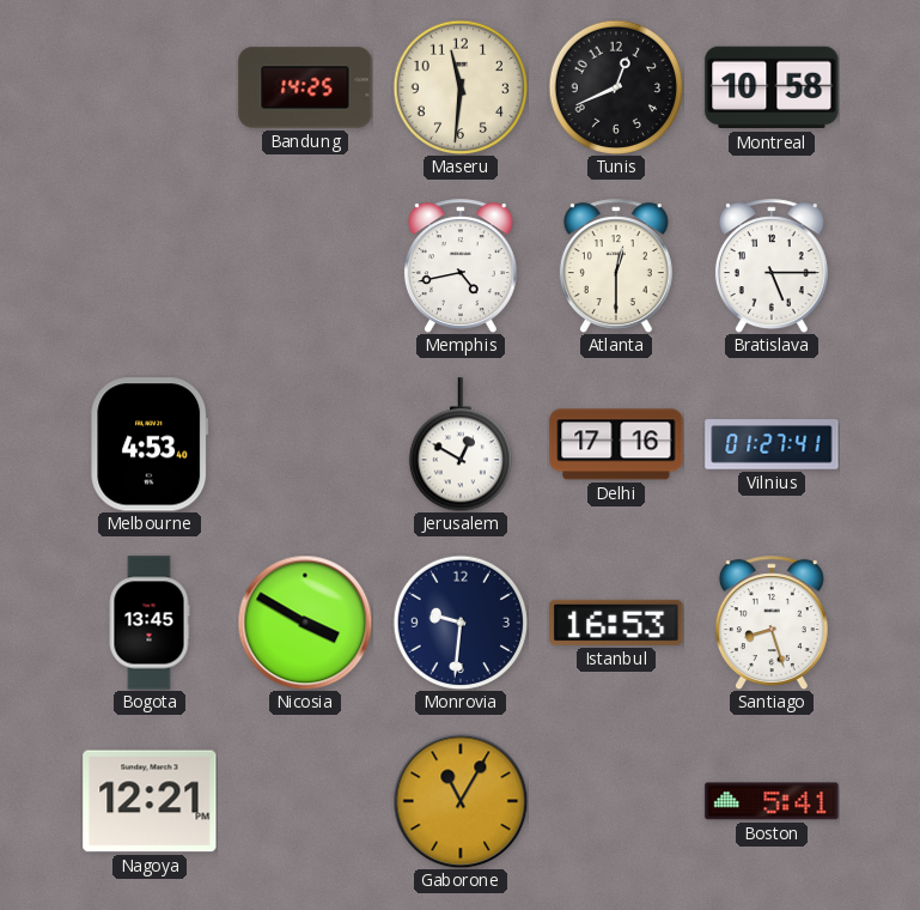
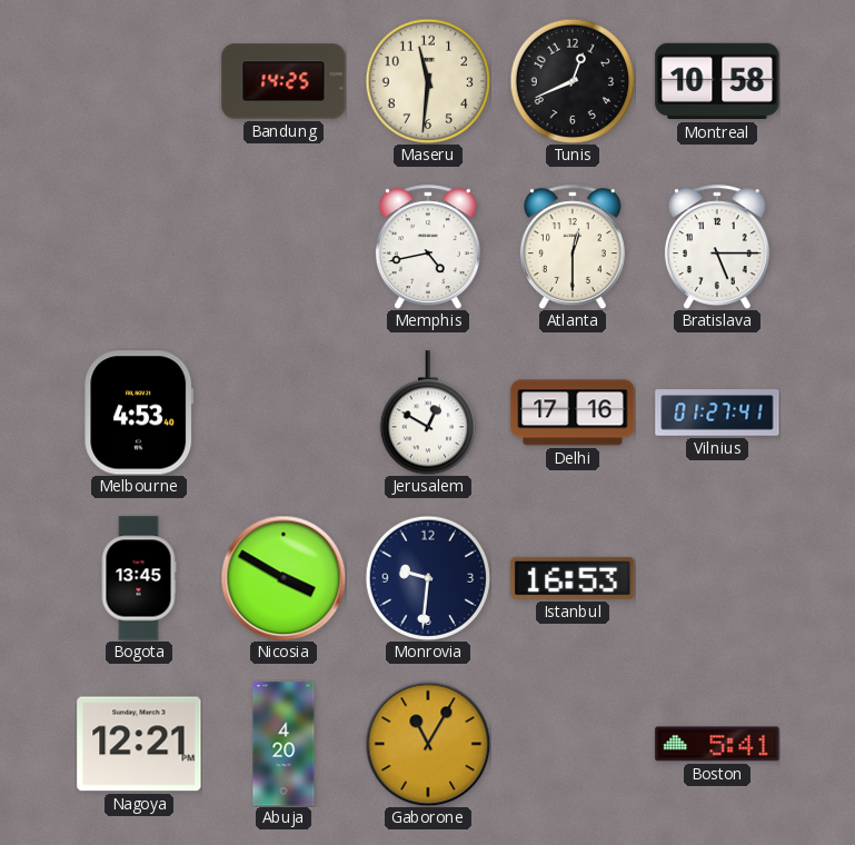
Santiago: 8:27 -> none (772, 623)
Abuja: none -> 4:20 (284, 744)
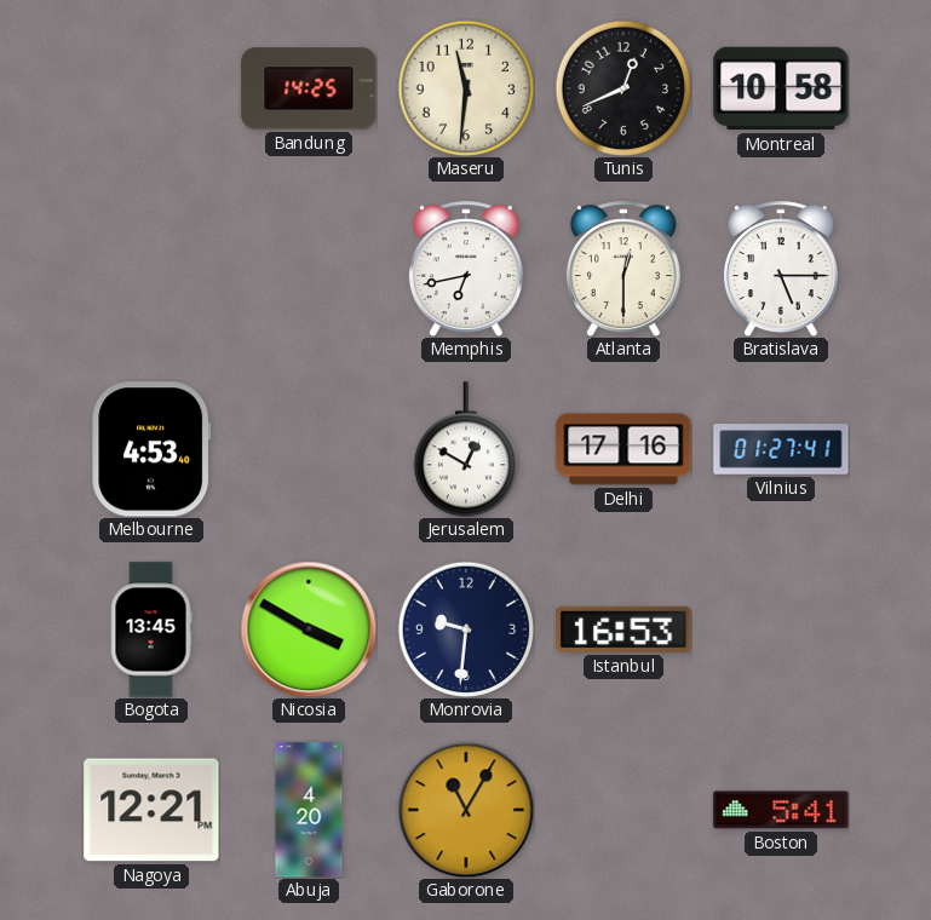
Memphis: 4:43 -> 6:43 (466, 269)
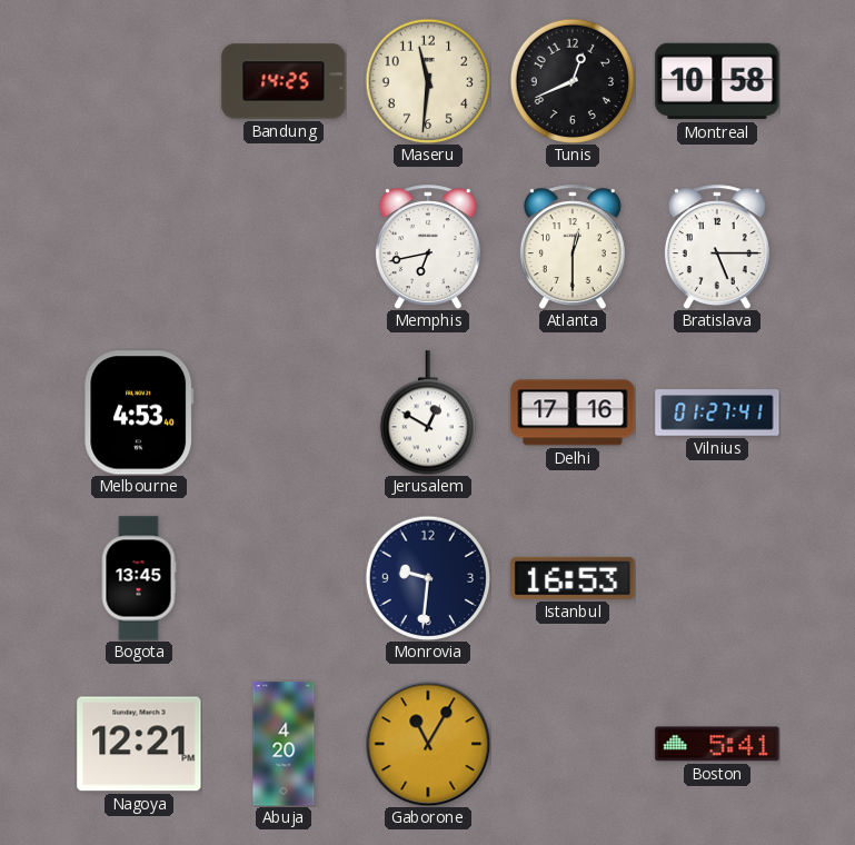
Nicosia: 3:50 -> none (309, 629)
